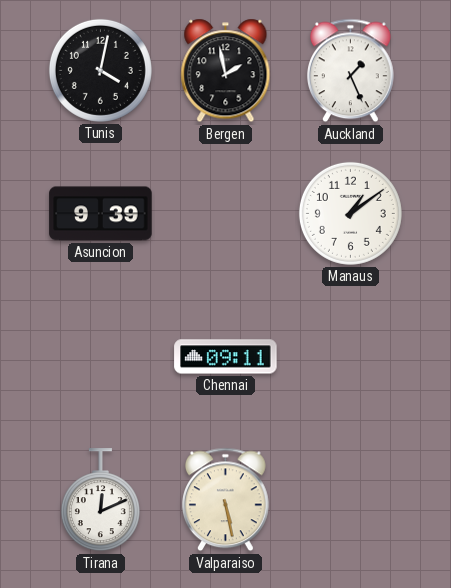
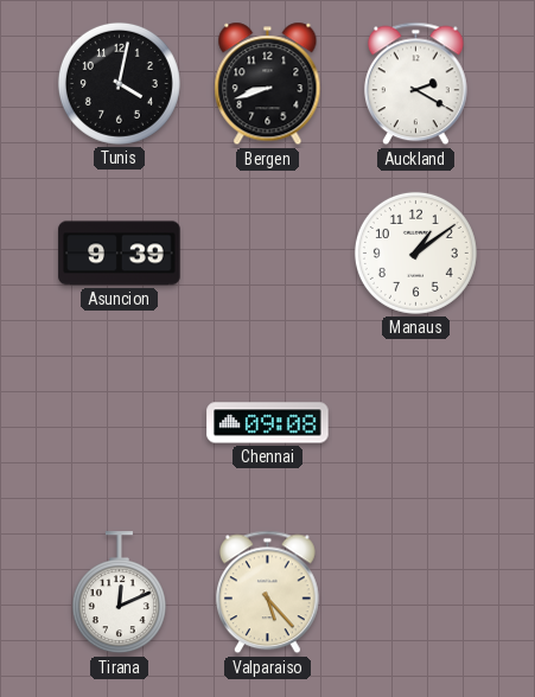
Bergen: 1:58 -> 8:42 (268, 84)
Auckland: 1:26 -> 2:20 (416, 84)
Chennai: 09:11 -> 09:08 (268, 423)
Valparaiso: 5:28 -> 5:23 (268, 593)
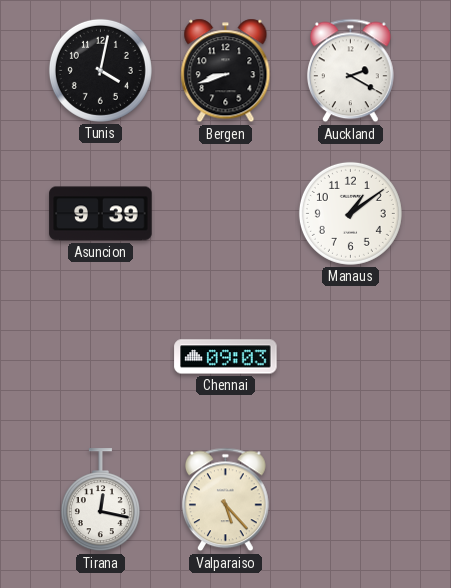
Chennai: 09:08 -> 09:03 (226, 357)
Tirana: 12:11 -> 12:17 (100, 500)
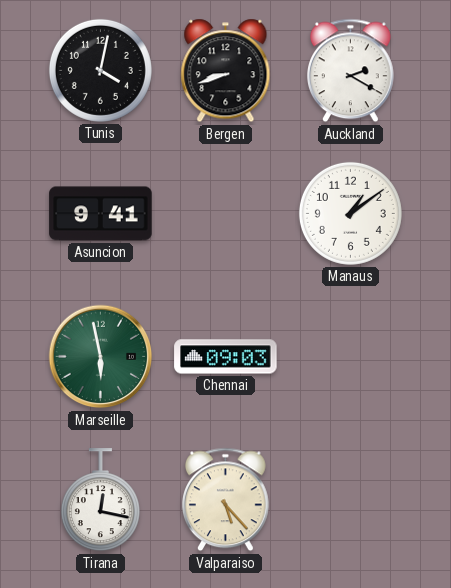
Asuncion: 9:39 -> 9:41 (101, 214)
Marseille: none -> 5:58 (101, 357)
